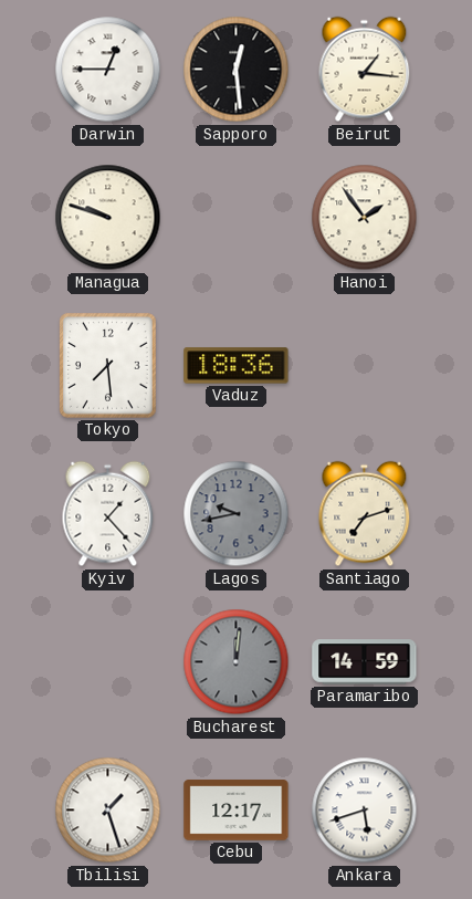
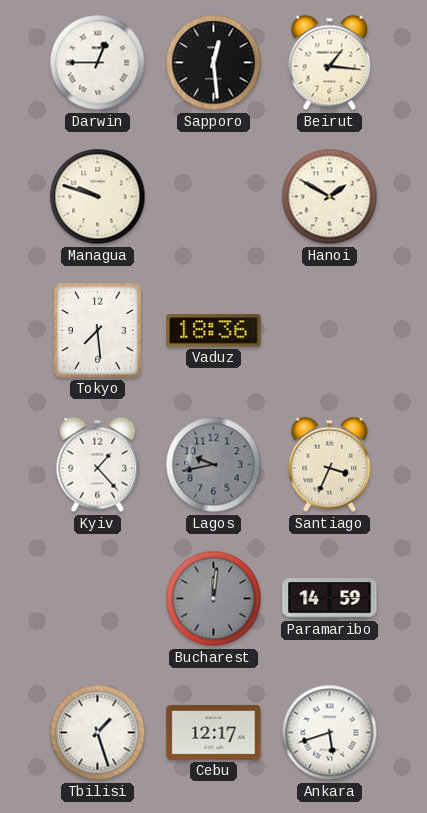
Hanoi: 1:54 -> 1:50 (330, 197)
Santiago: 7:12 -> 3:34 (330, 465)
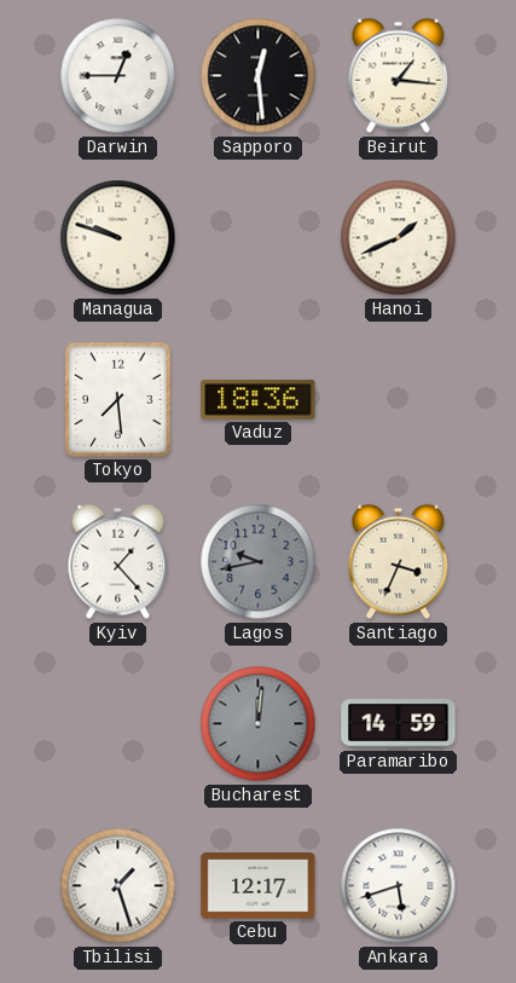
Hanoi: 1:50 -> 1:41 (399, 238)
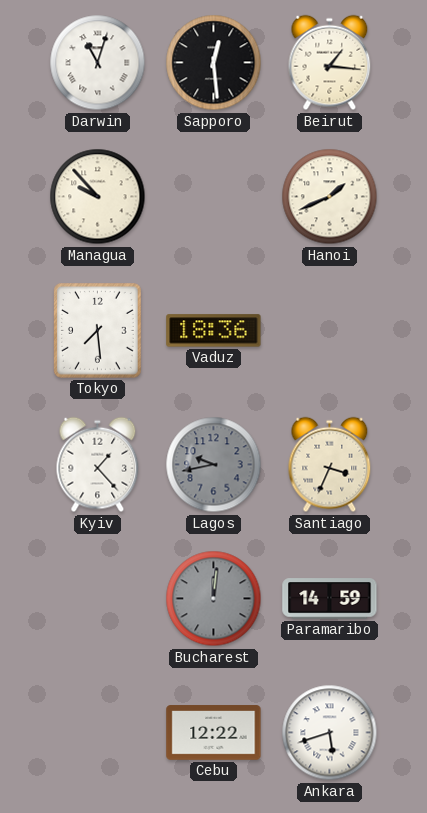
Darwin: 12:45 -> 11:03 (98, 63)
Managua: 9:48 -> 9:53 (98, 197)
Tbilisi: 1:27 -> none (118, 886)
Cebu: 12:17 -> 12:22 (214, 733)
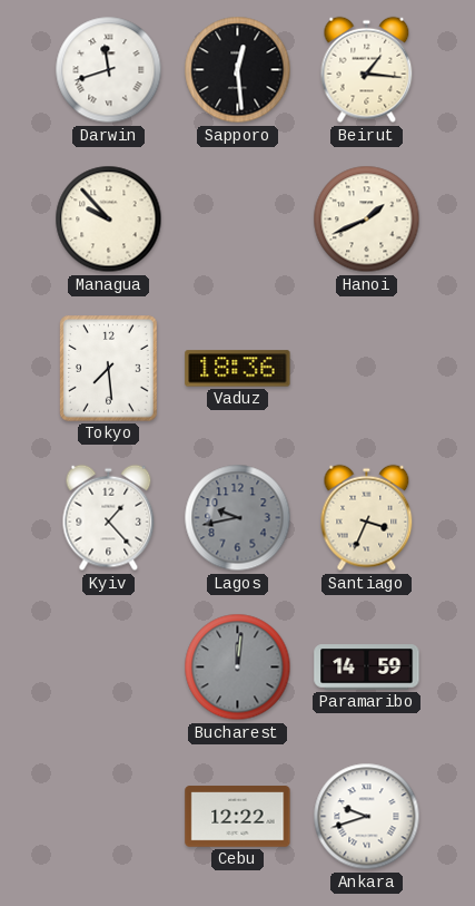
Darwin: 11:03 -> 11:42 (109, 70)
Ankara: 5:42 -> 9:42 (367, 817)
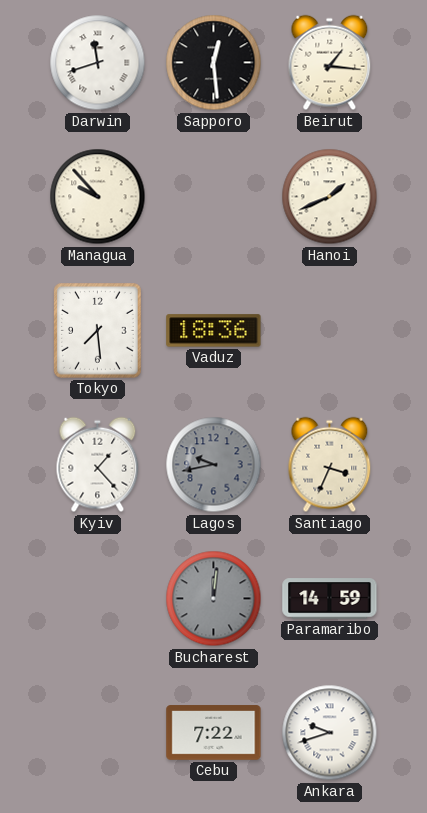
Cebu: 12:22 -> 7:22 (214, 733)
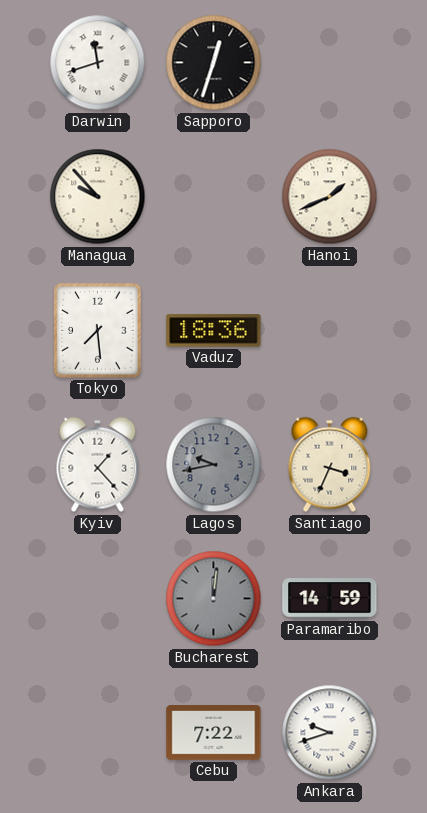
Sapporo: 12:29 -> 12:33 (214, 63)
Beirut: 1:16 -> none (330, 63)
